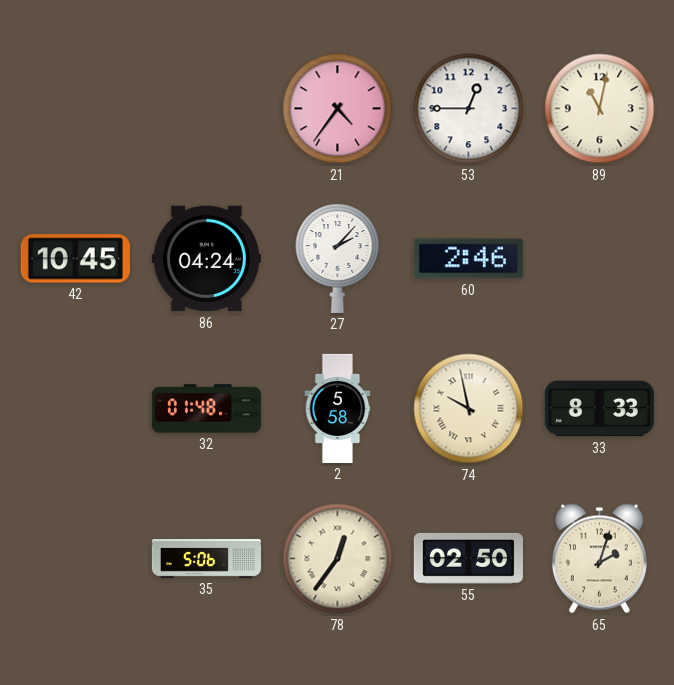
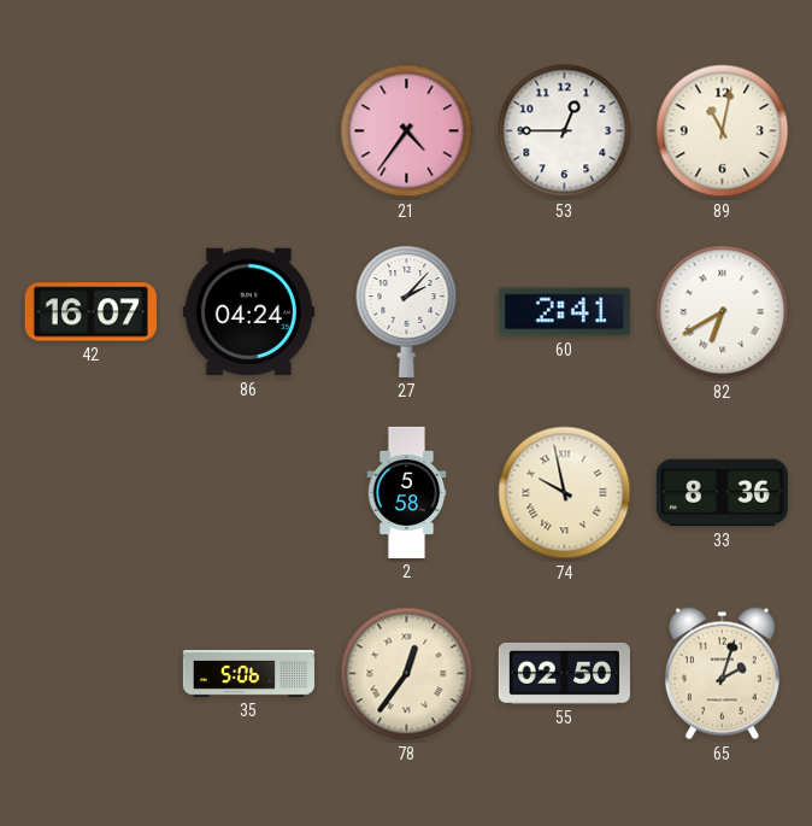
42: 10:45 -> 16:07 (90, 312)
60: 2:46 -> 2:41 (564, 312)
82: none -> 6:40 (723, 312)
32: 01:48 -> none (206, 409)
33: 8:33 -> 8:36 (722, 493)
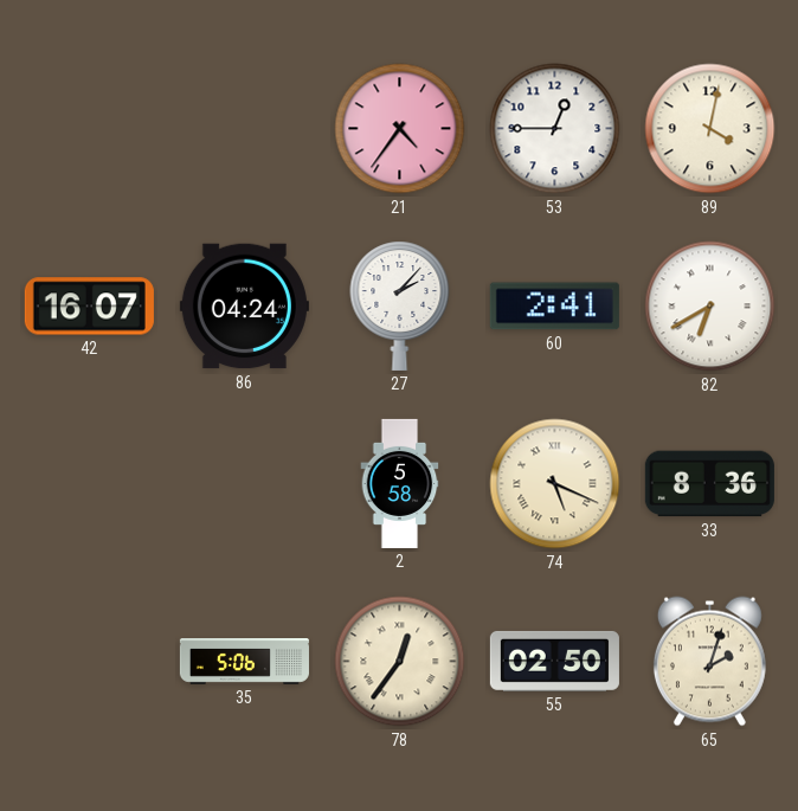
89: 11:02 -> 4:02 (710, 129)
74: 9:58 -> 5:19 (555, 484)
